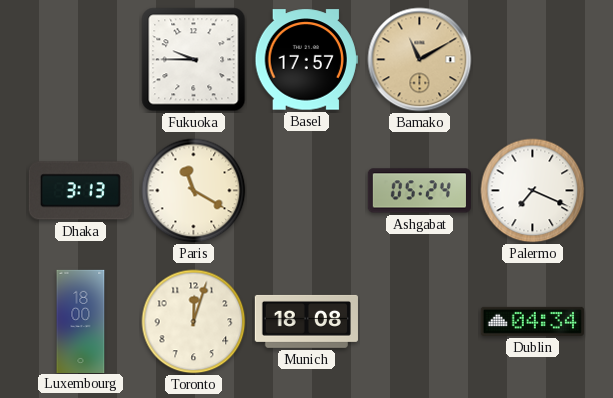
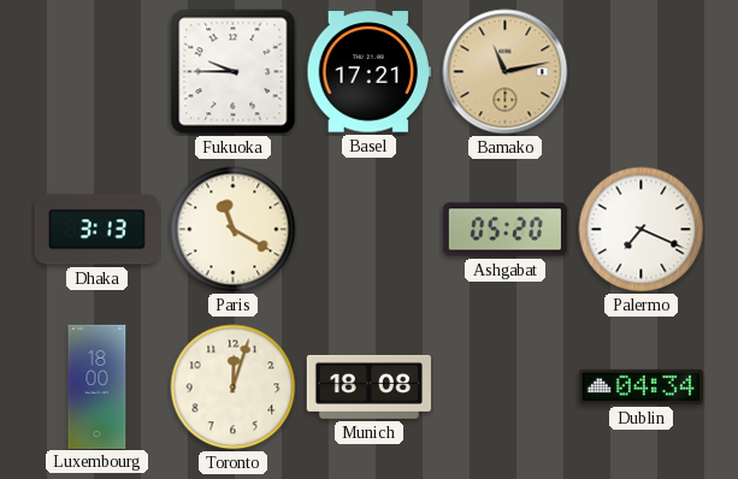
Basel: 17:57 -> 17:21 (368, 72)
Bamako: 11:10 -> 11:13 (506, 72)
Ashgabat: 05:24 -> 05:20 (504, 230)
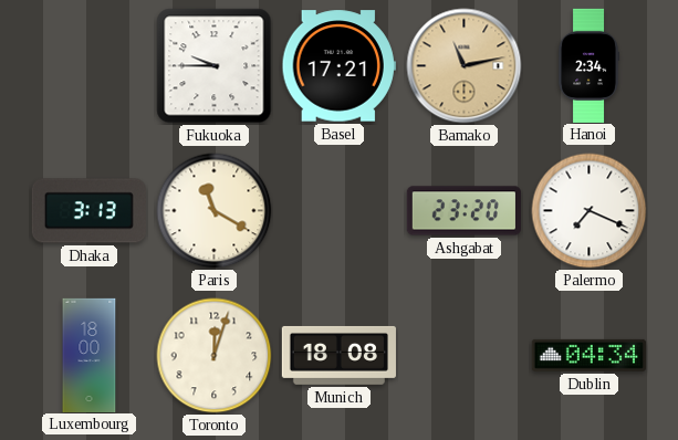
Hanoi: none -> 2:34 (588, 65)
Ashgabat: 05:20 -> 23:20 (463, 211)
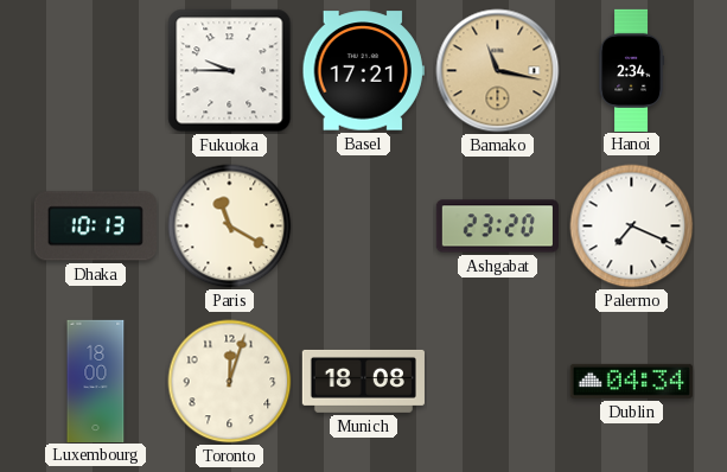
Bamako: 11:13 -> 11:17 (498, 71)
Dhaka: 3:13 -> 10:13 (95, 227)
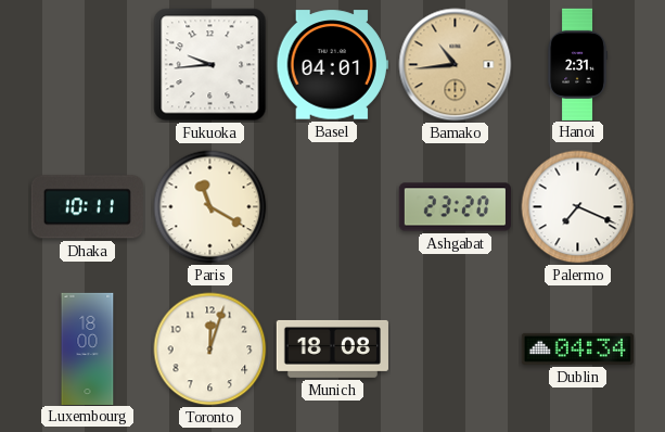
Fukuoka: 9:45 -> 9:44 (210, 65)
Basel: 17:21 -> 04:01 (332, 65)
Bamako: 11:17 -> 10:44 (456, 65)
Hanoi: 2:34 -> 2:31 (577, 64)
Dhaka: 10:13 -> 10:11 (87, 207)
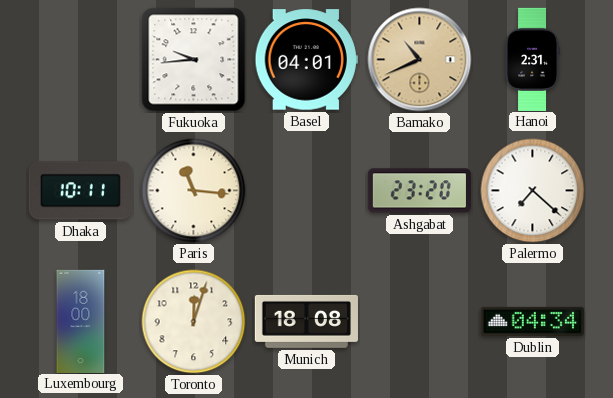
Bamako: 10:44 -> 10:41 (420, 60)
Paris: 11:20 -> 11:16 (194, 191)
Palermo: 7:19 -> 7:22 (533, 191)
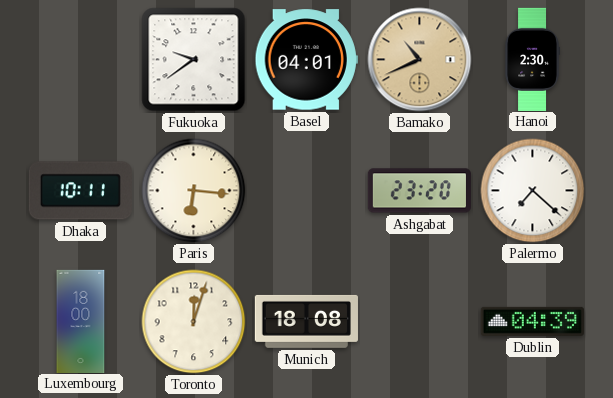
Fukuoka: 9:44 -> 9:39 (194, 60)
Hanoi: 2:31 -> 2:30 (532, 59)
Paris: 11:16 -> 6:16 (194, 191)
Dublin: 04:34 -> 04:39 (532, 321)
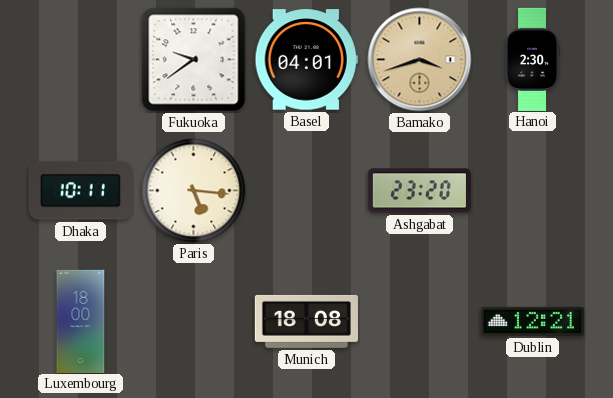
Bamako: 10:41 -> 3:42 (420, 60)
Paris: 6:16 -> 5:16 (194, 191)
Palermo: 7:22 -> none (533, 191)
Toronto: 12:03 -> none (194, 322)
Dublin: 04:39 -> 12:21 (532, 321)
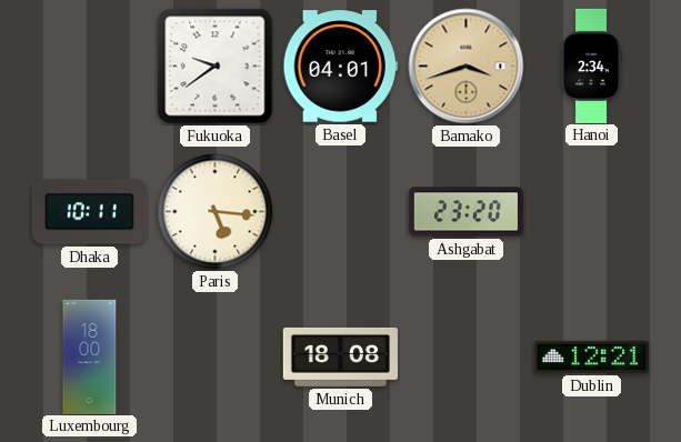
Hanoi: 2:30 -> 2:34 (591, 66)
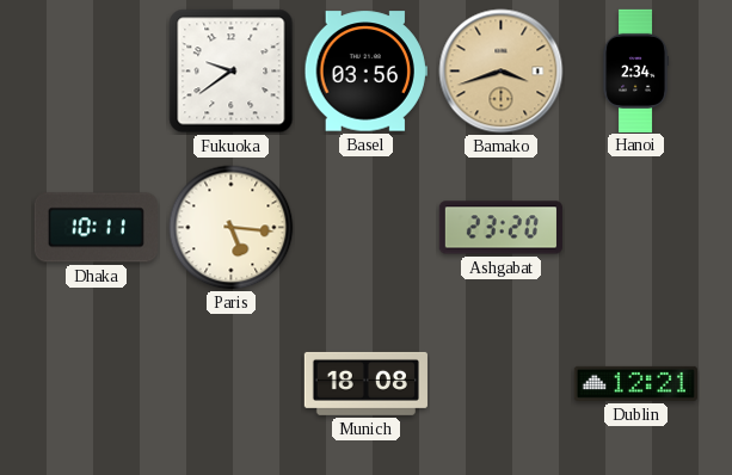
Basel: 04:01 -> 03:56 (365, 72)
Luxembourg: 18:00 -> none (90, 356)
